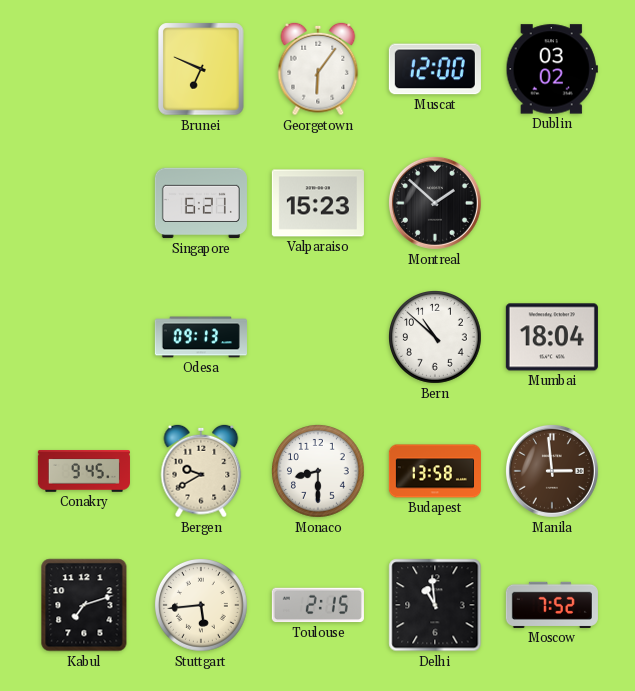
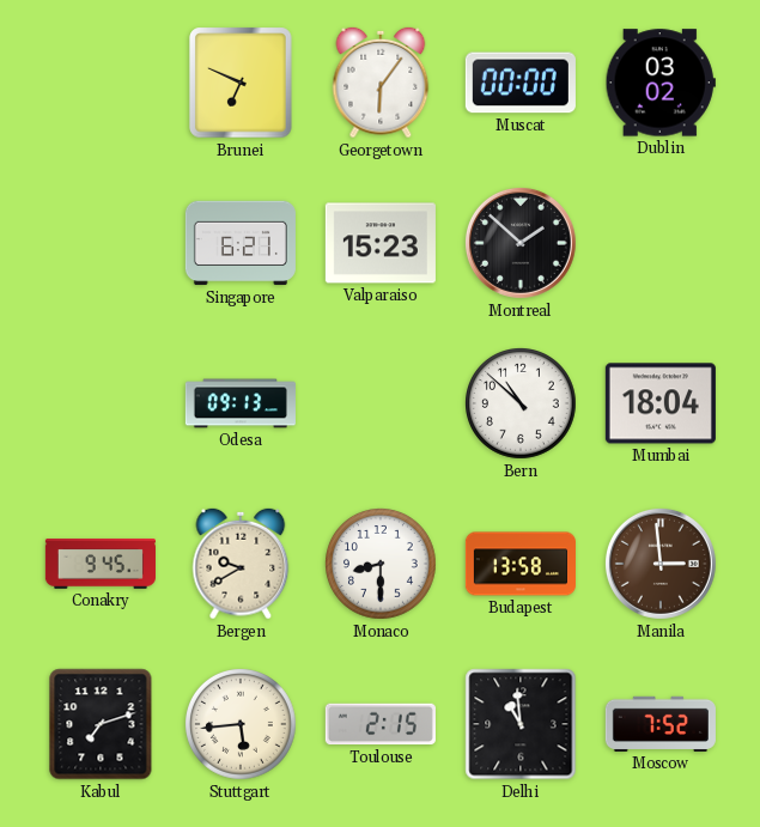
Muscat: 12:00 -> 00:00 (521, 83)
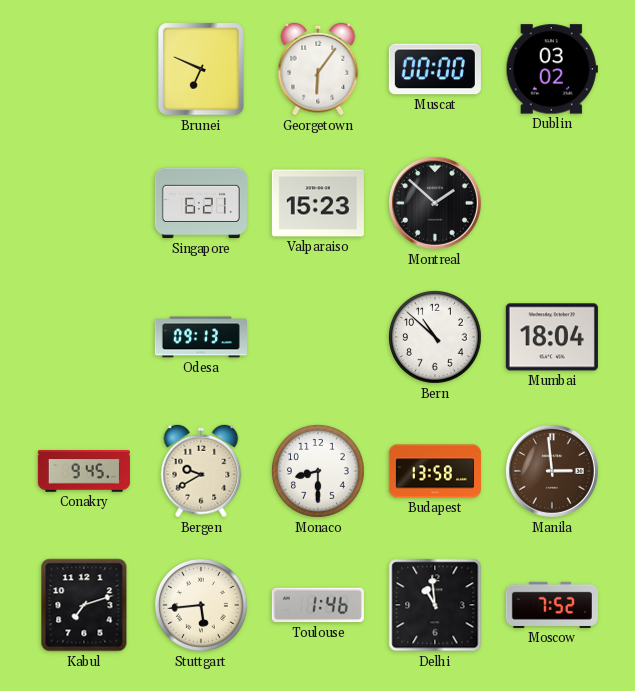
Toulouse: 2:15 -> 1:46 (318, 605)
